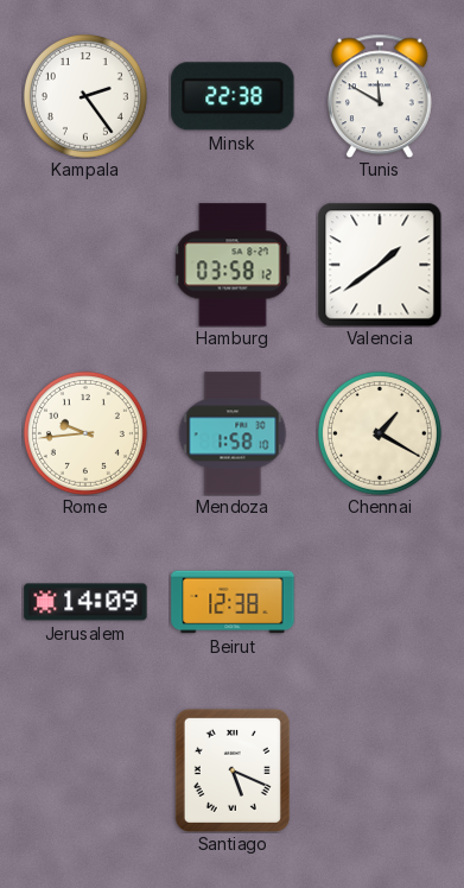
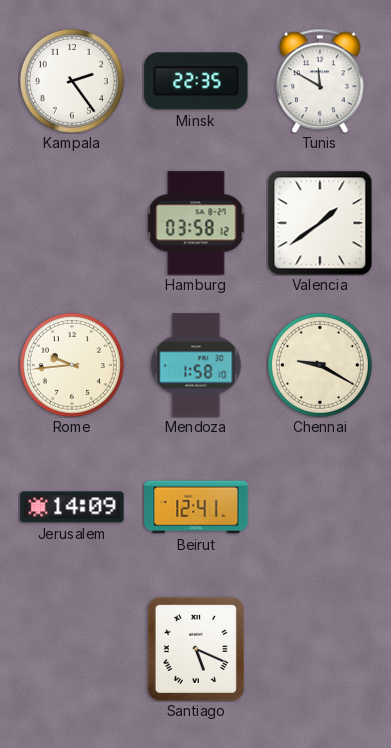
Minsk: 22:38 -> 22:35 (196, 81)
Chennai: 1:20 -> 9:20 (320, 365)
Beirut: 12:38 -> 12:41 (196, 507)
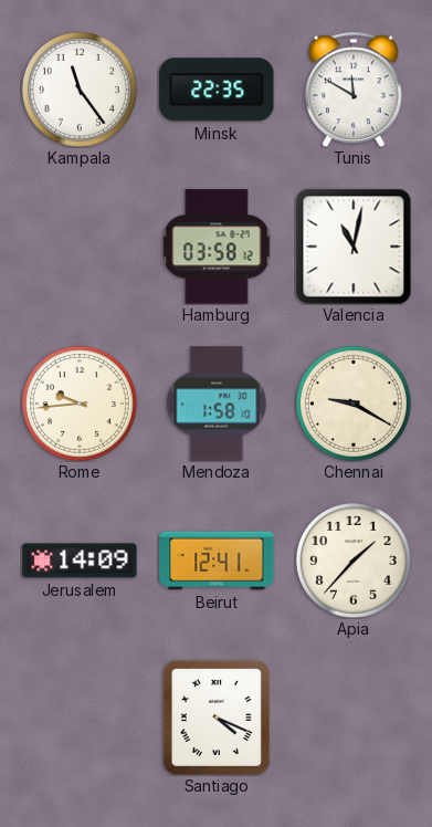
Kampala: 2:24 -> 11:24 (80, 90)
Valencia: 1:39 -> 11:02 (354, 247)
Apia: none -> 1:37 (354, 561)
Santiago: 5:19 -> 4:19 (217, 718)
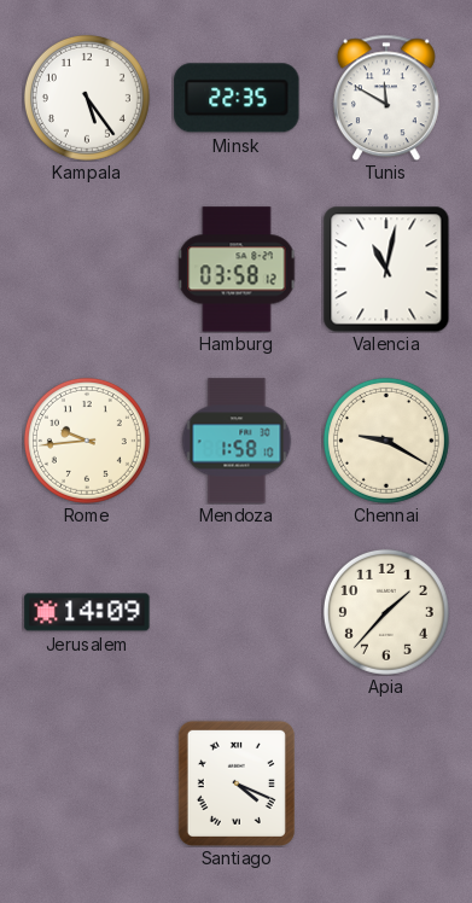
Kampala: 11:24 -> 5:24 (87, 98)
Beirut: 12:41 -> none (217, 561)
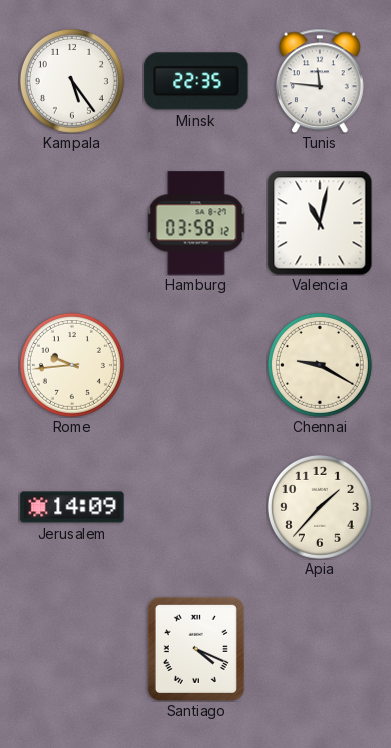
Tunis: 11:50 -> 11:46 (320, 81)
Mendoza: 1:58 -> none (237, 441)
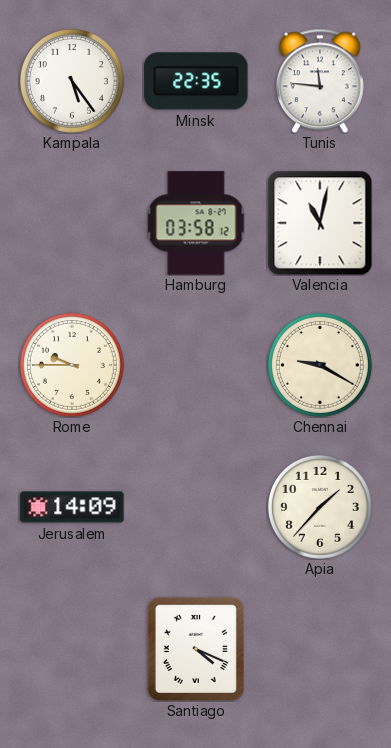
Rome: 9:44 -> 9:45 (72, 365)
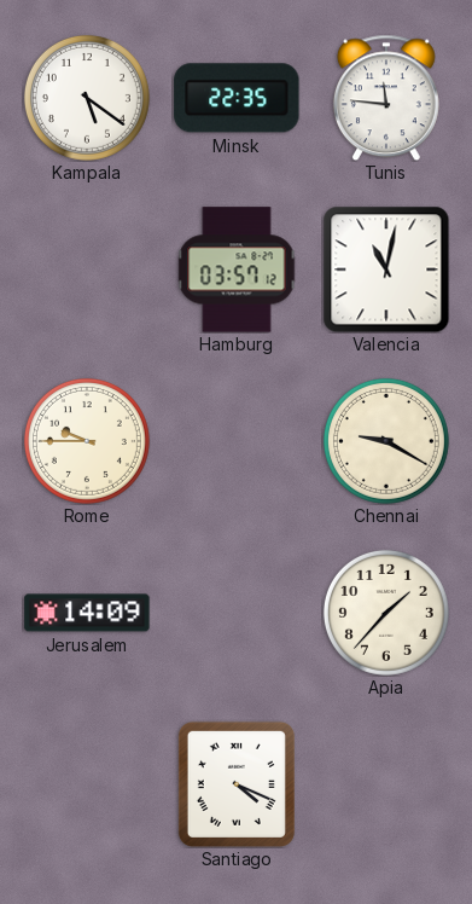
Kampala: 5:24 -> 5:21 (87, 98)
Hamburg: 03:58 -> 03:57 (237, 270)
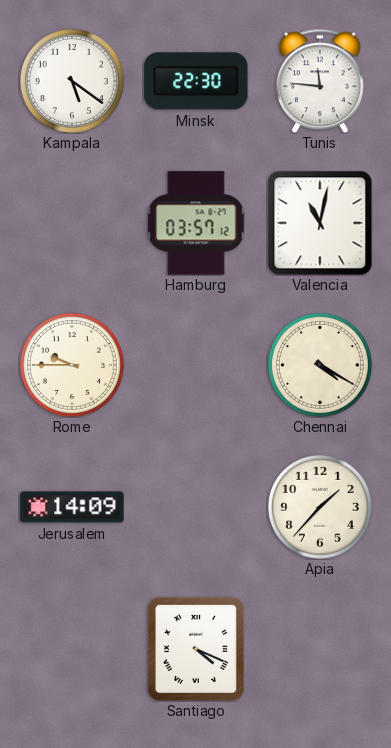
Minsk: 22:35 -> 22:30 (196, 81)
Chennai: 9:20 -> 4:20 (320, 365)
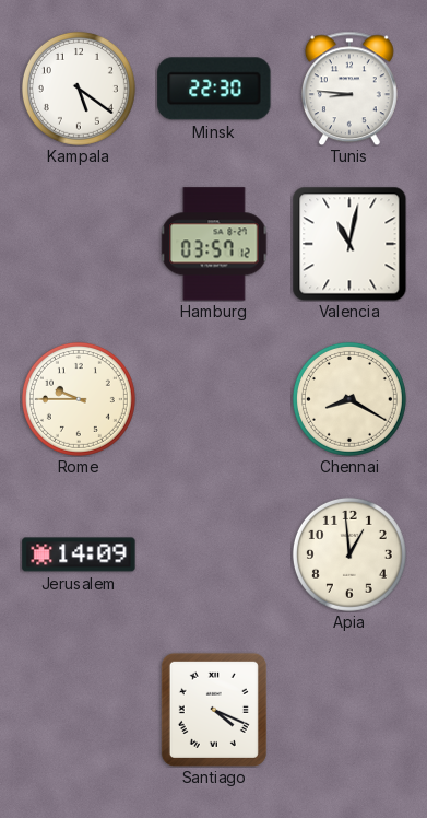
Tunis: 11:46 -> 8:46 (349, 89)
Chennai: 4:20 -> 8:20 (349, 399)
Apia: 1:37 -> 12:59 (349, 554)
